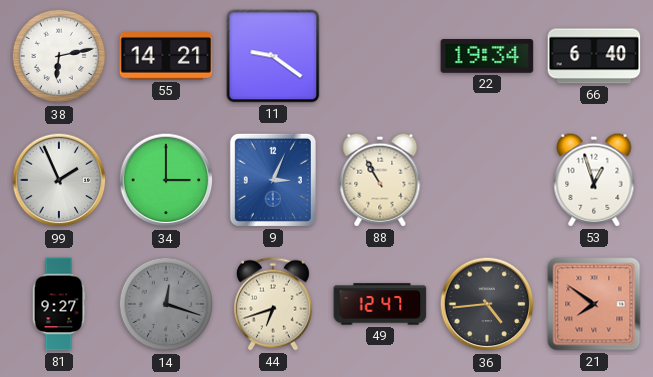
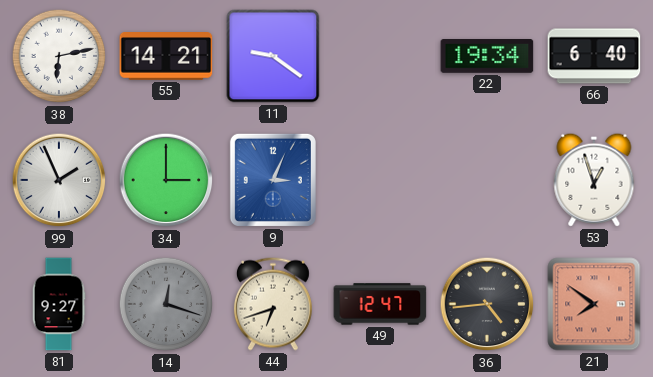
88: 10:55 -> none (380, 180)
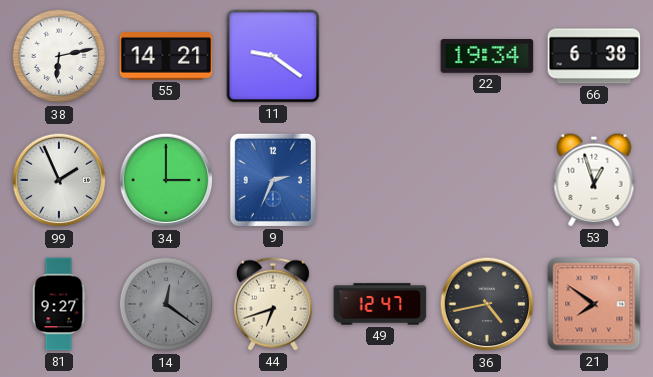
66: 6:40 -> 6:38 (594, 56)
9: 3:04 -> 2:34 (273, 180)
14: 12:18 -> 12:21 (166, 304)
36: 4:44 -> 4:43 (487, 304)
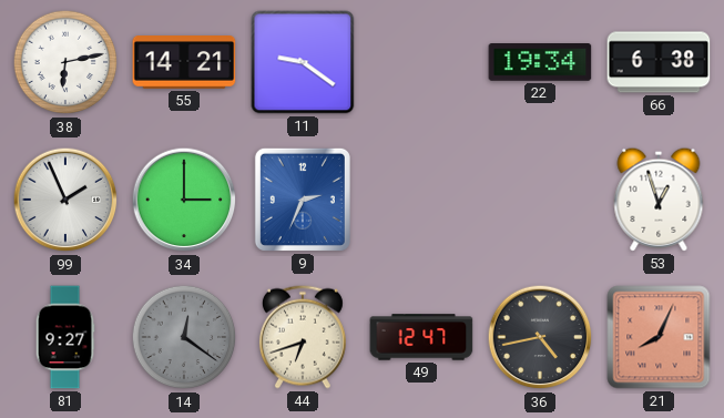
21: 7:51 -> 8:04 (659, 337)
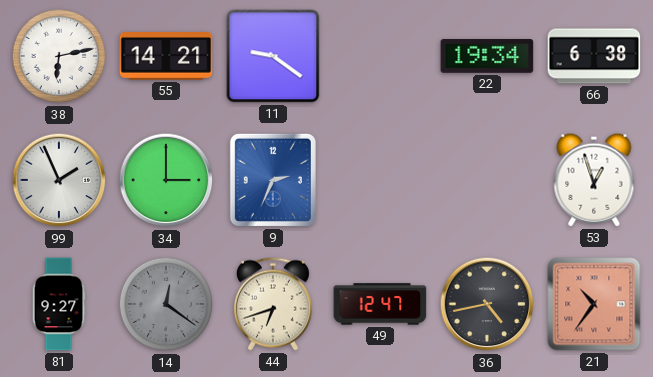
21: 8:04 -> 10:36 (594, 304)
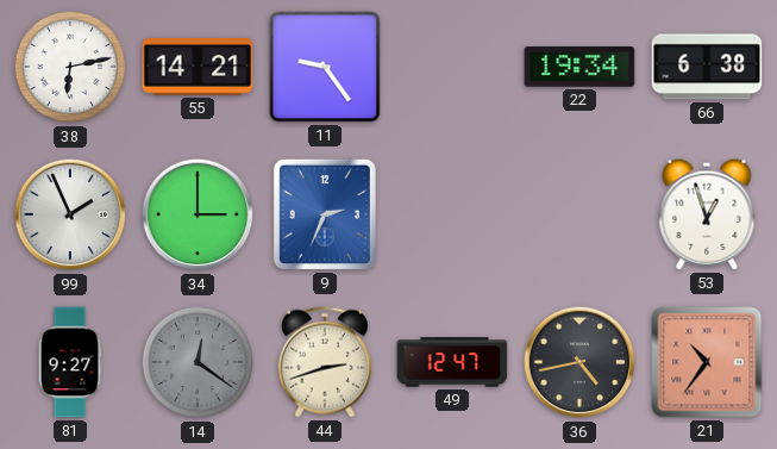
11: 9:21 -> 9:24 (325, 67)
44: 6:42 -> 2:42 (325, 362)
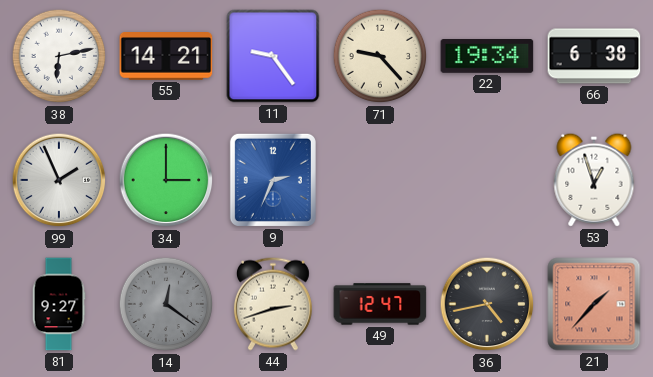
71: none -> 9:23 (380, 56)
21: 10:36 -> 1:37 (594, 304)
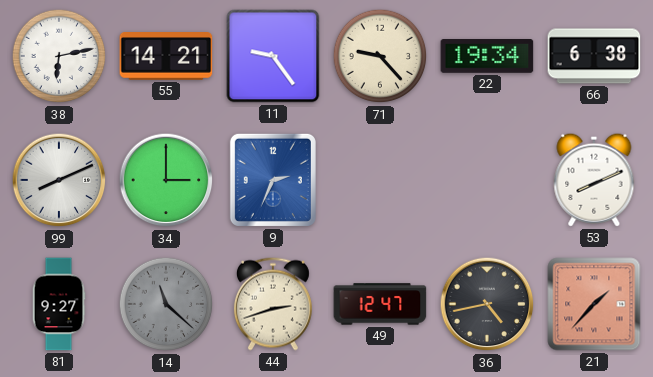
99: 1:56 -> 8:11 (59, 180)
53: 12:57 -> 8:11 (594, 180)
14: 12:21 -> 11:22 (166, 304)
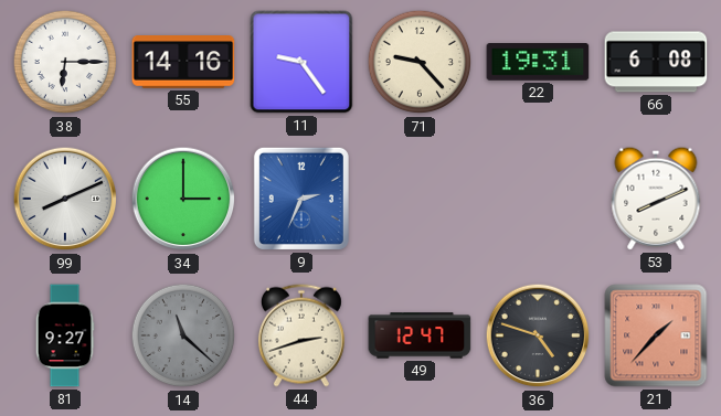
38: 6:13 -> 6:15 (65, 62)
55: 14:21 -> 14:16 (183, 63)
22: 19:34 -> 19:31 (538, 63)
66: 6:38 -> 6:08 (656, 62)
36: 4:43 -> 4:48 (538, 335)
